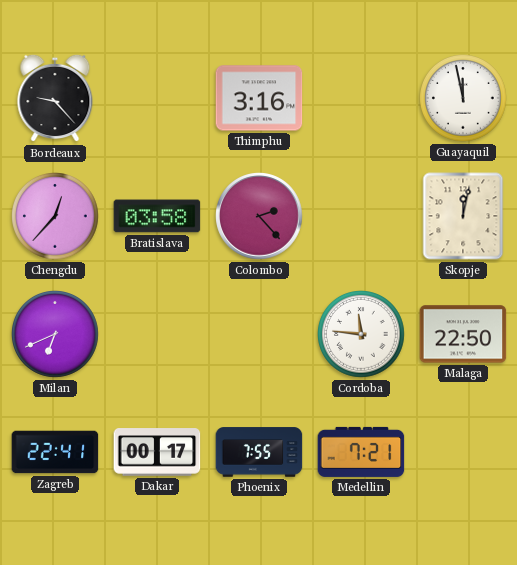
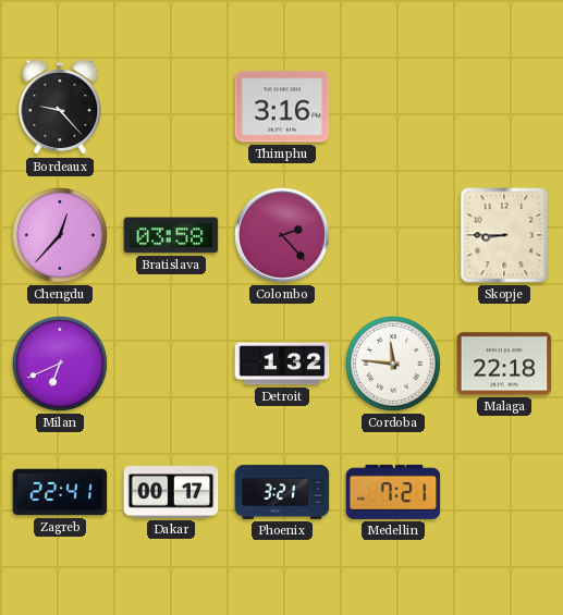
Guayaquil: 11:58 -> none (464, 99)
Skopje: 12:02 -> 8:45 (504, 235)
Detroit: none -> 1:32 (282, 364)
Malaga: 22:50 -> 22:18 (504, 364)
Phoenix: 7:55 -> 3:21 (282, 492)
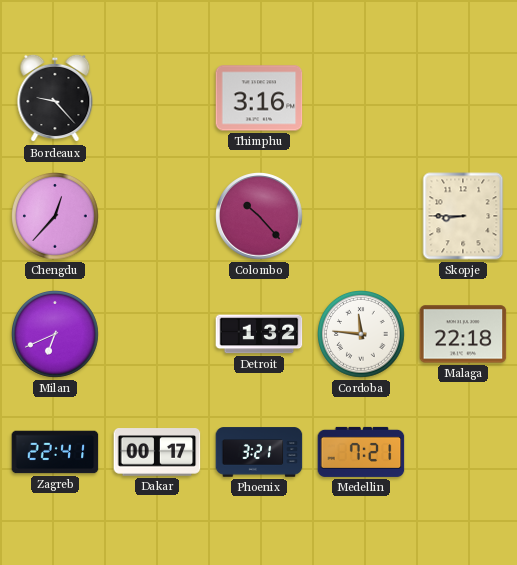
Bratislava: 03:58 -> none (171, 235)
Colombo: 2:23 -> 10:23 (259, 217)
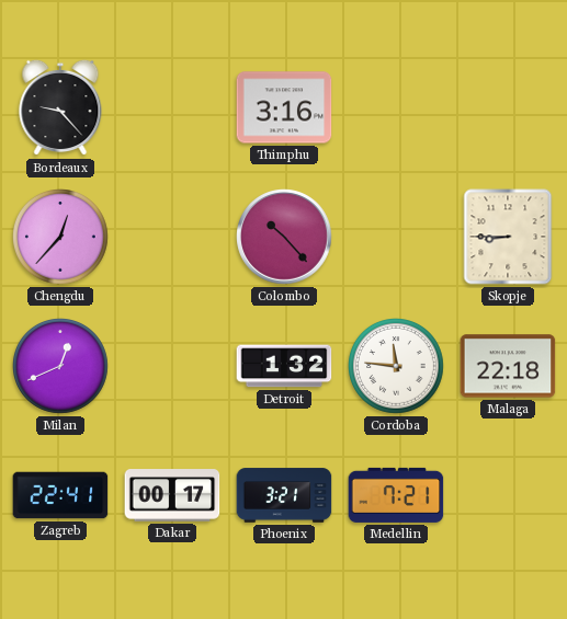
Milan: 6:41 -> 12:41 (61, 367)
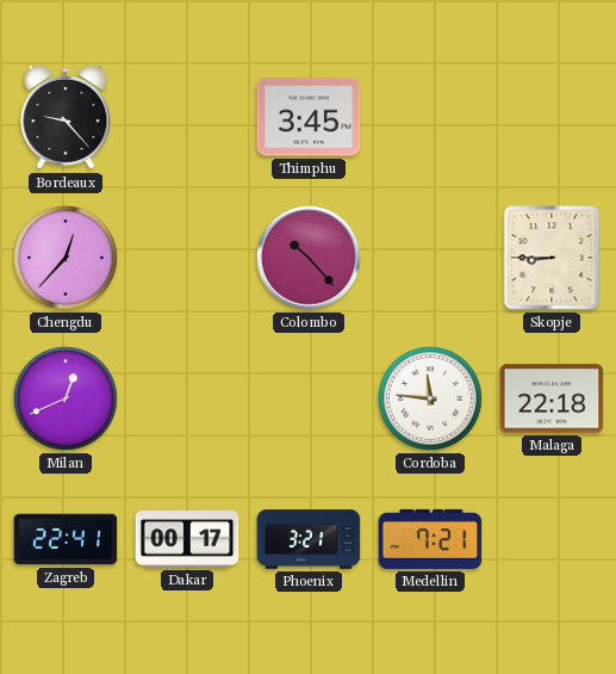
Thimphu: 3:16 -> 3:45 (309, 117)
Detroit: 1:32 -> none (284, 366)
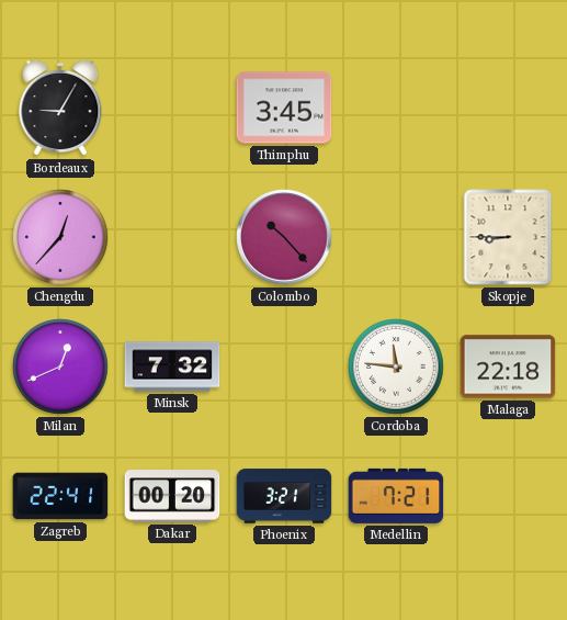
Bordeaux: 9:23 -> 9:05 (60, 108)
Minsk: none -> 7:32 (172, 367)
Dakar: 00:17 -> 00:20 (172, 496)
